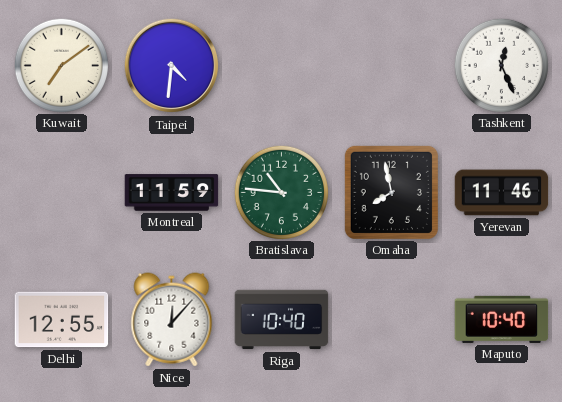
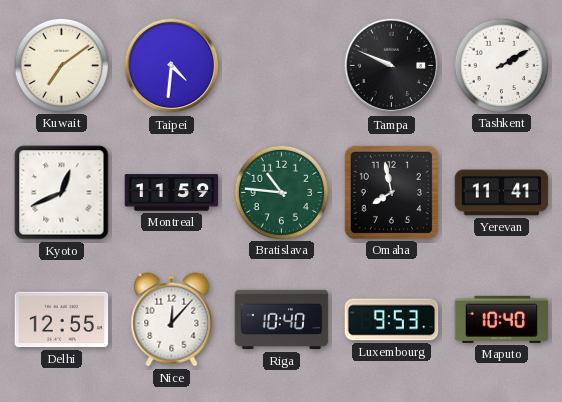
Tampa: none -> 9:49 (392, 66)
Tashkent: 12:26 -> 2:10 (501, 65)
Kyoto: none -> 12:41 (62, 193)
Yerevan: 11:46 -> 11:41 (502, 193)
Luxembourg: none -> 9:53 (392, 320)
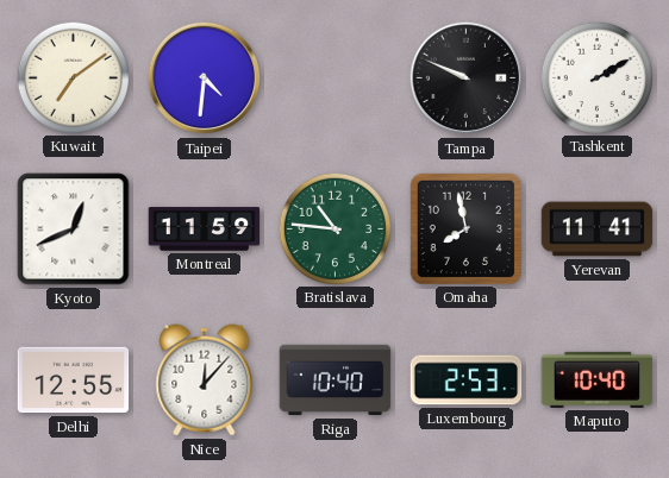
Luxembourg: 9:53 -> 2:53 (467, 380)
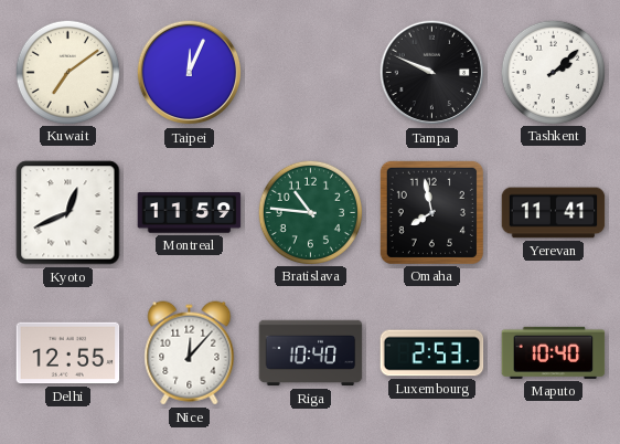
Taipei: 4:31 -> 12:04 (190, 73)
Tashkent: 2:10 -> 2:08 (553, 72)
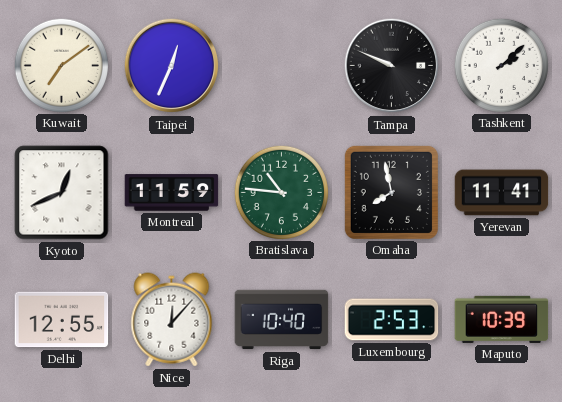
Taipei: 12:04 -> 12:34 (172, 66)
Maputo: 10:40 -> 10:39 (502, 319)
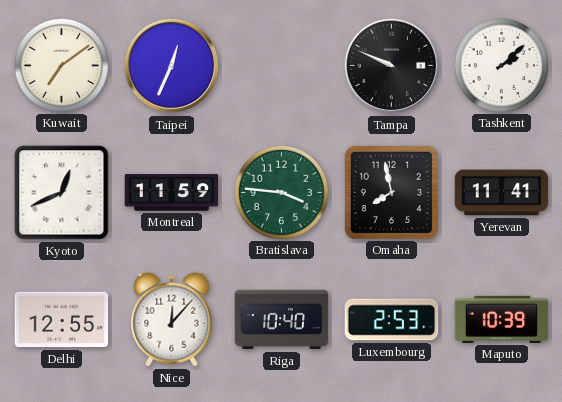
Bratislava: 10:46 -> 3:46 (281, 192)
